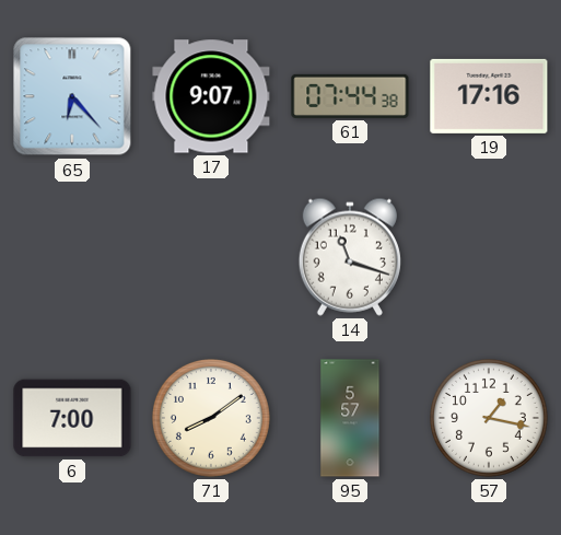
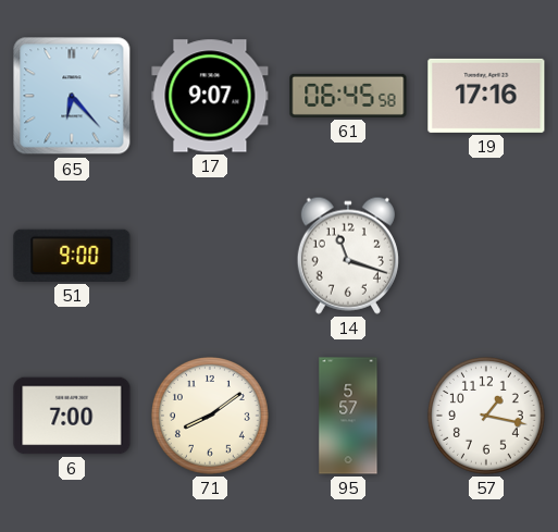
61: 07:44 -> 06:45 (348, 96)
51: none -> 9:00 (72, 256)
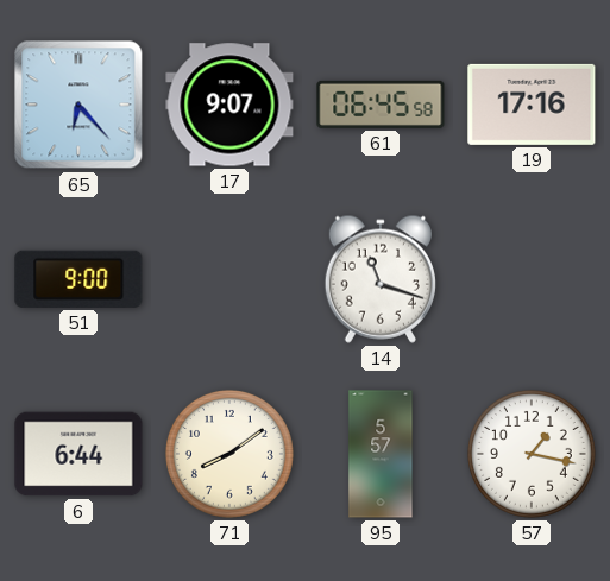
6: 7:00 -> 6:44 (78, 454)
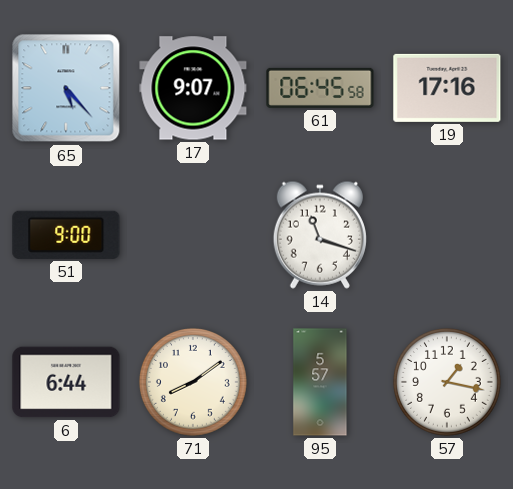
65: 6:23 -> 5:23 (66, 88)
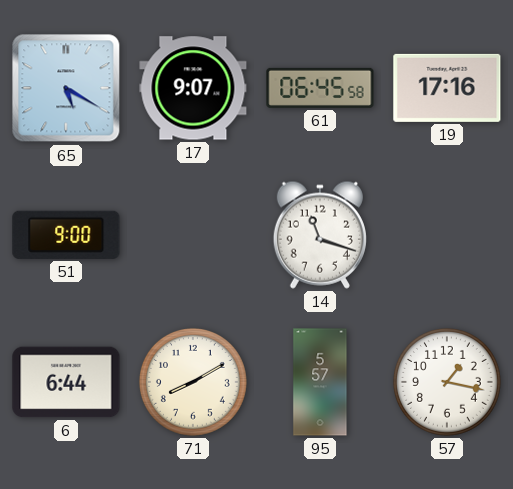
65: 5:23 -> 5:20 (66, 88)
71: 8:09 -> 8:10 (193, 382)
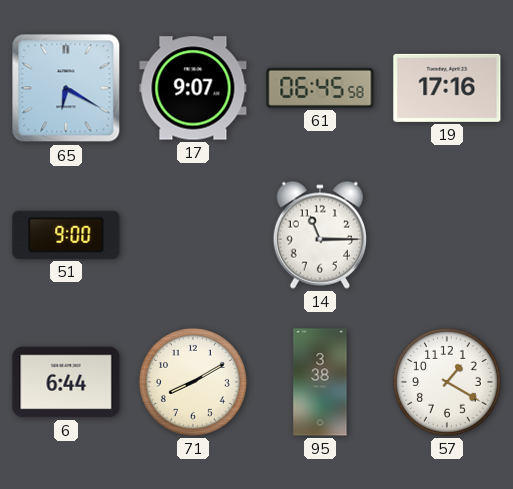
65: 5:20 -> 6:20 (66, 88)
14: 11:18 -> 11:15 (320, 235)
95: 5:57 -> 3:38 (320, 382)
57: 1:17 -> 1:20 (447, 382)
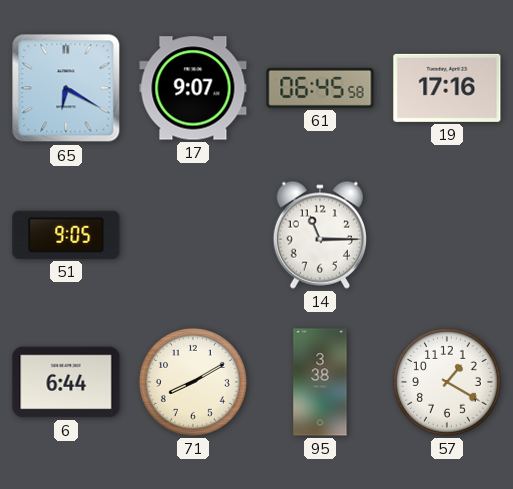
51: 9:00 -> 9:05 (66, 235)
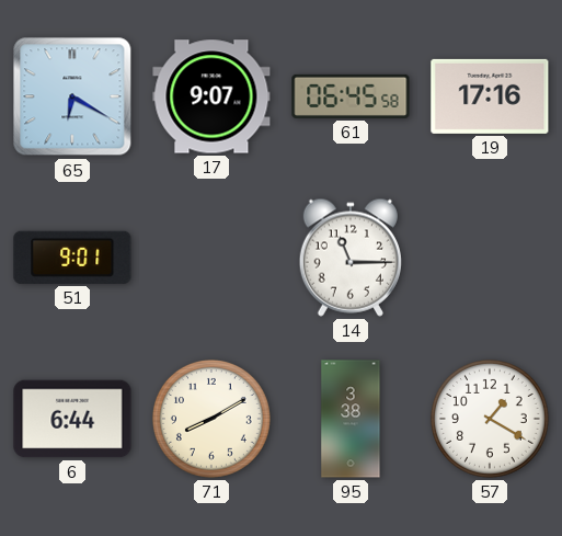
51: 9:05 -> 9:01 (72, 258)
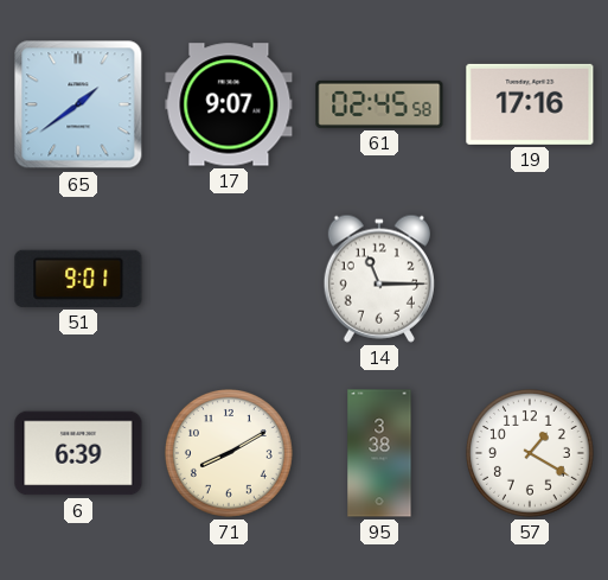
65: 6:20 -> 1:39 (78, 104)
61: 06:45 -> 02:45 (379, 104)
6: 6:44 -> 6:39 (78, 453)
